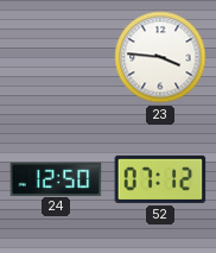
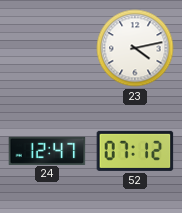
23: 3:46 -> 4:13 (135, 48)
24: 12:50 -> 12:47 (47, 150)
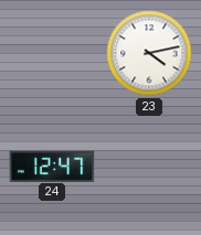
52: 07:12 -> none (135, 151)
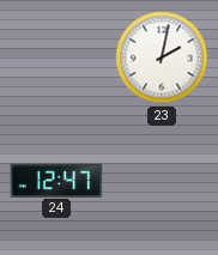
23: 4:13 -> 2:02 (162, 57)
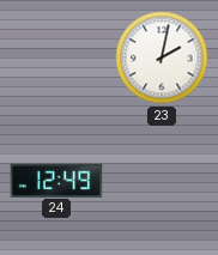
24: 12:47 -> 12:49 (56, 180)
